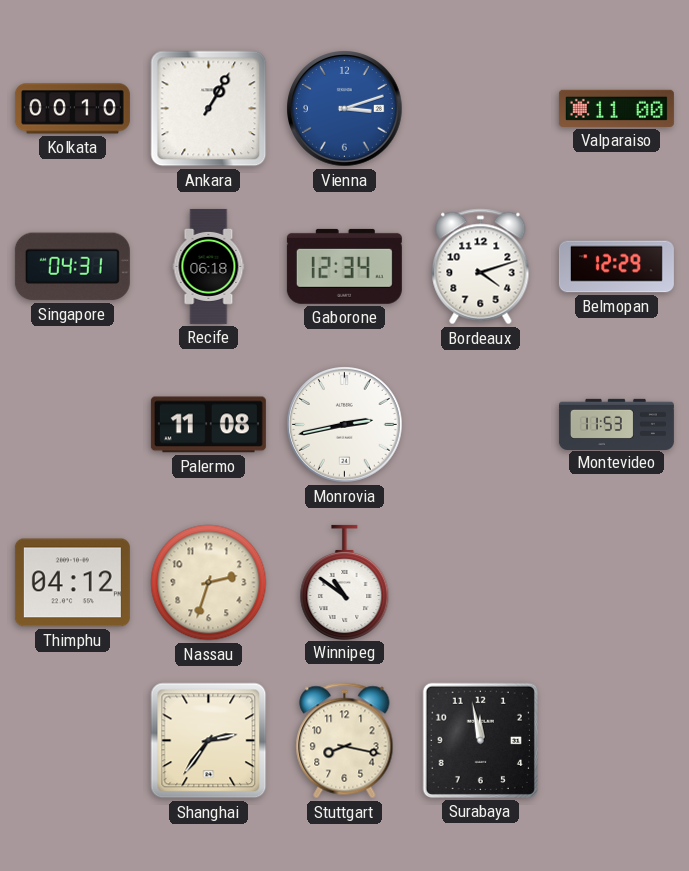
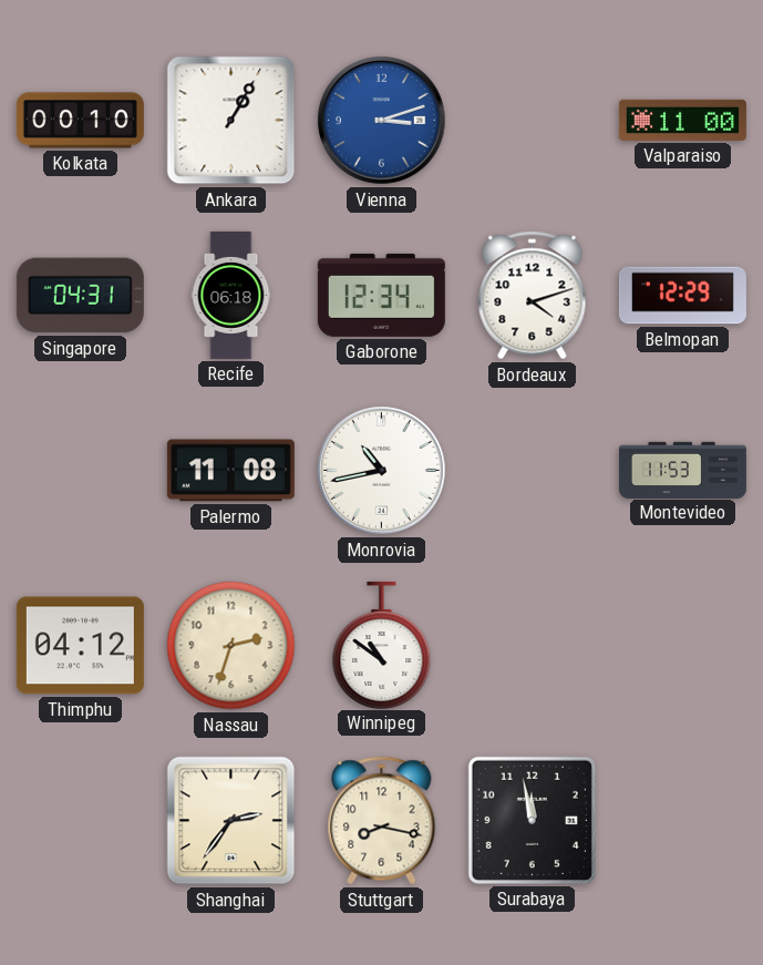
Monrovia: 2:43 -> 10:43 (382, 471)
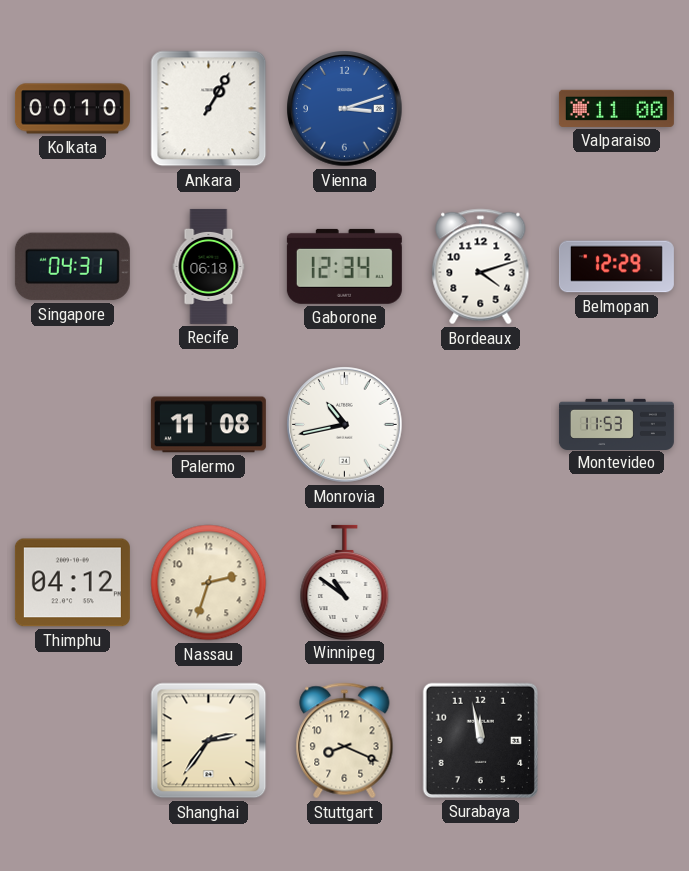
Stuttgart: 8:17 -> 8:19 (345, 741)
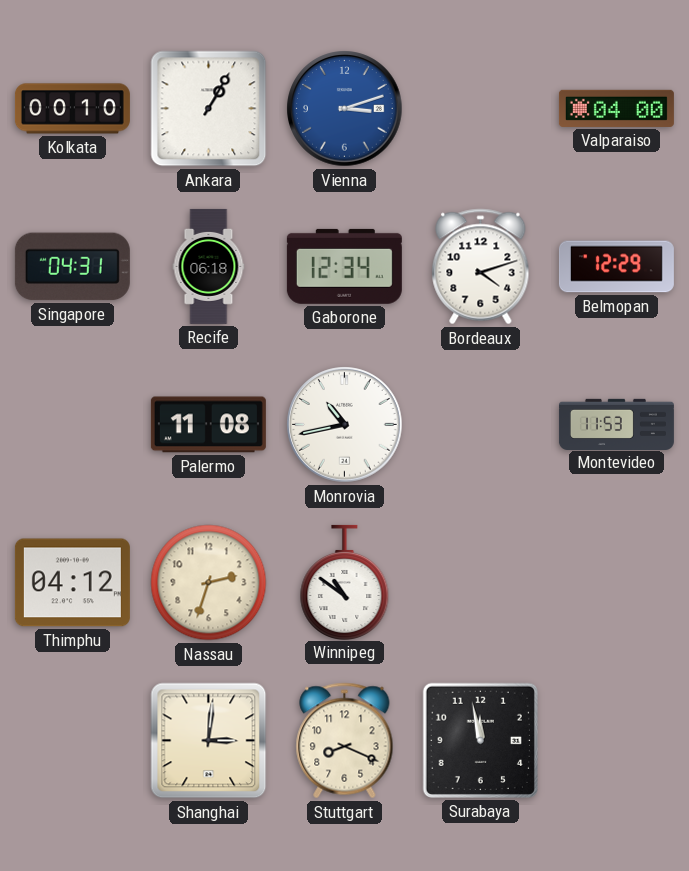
Valparaiso: 11:00 -> 04:00 (616, 108)
Shanghai: 2:36 -> 3:01 (209, 741)
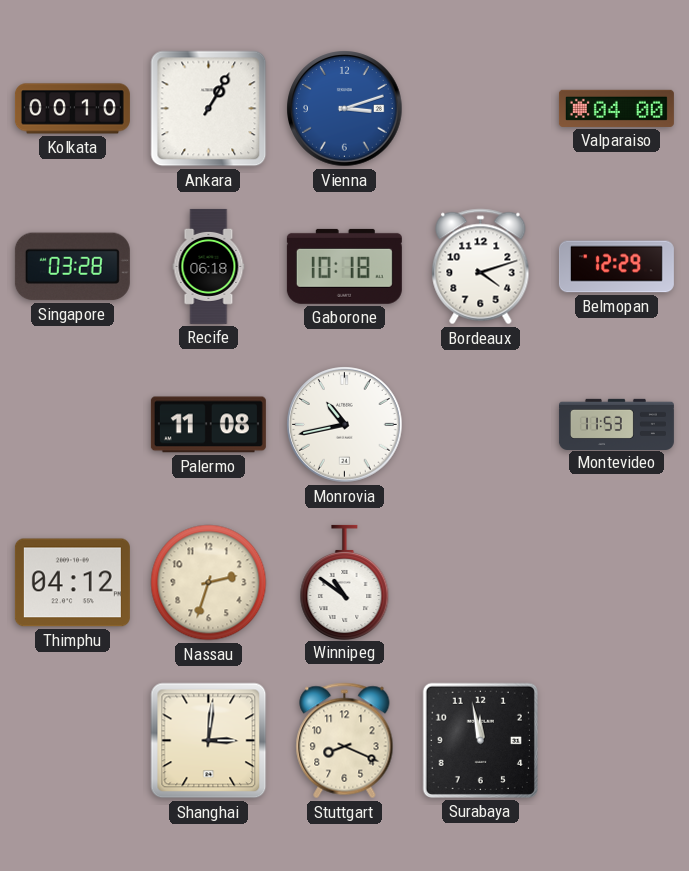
Singapore: 04:31 -> 03:28 (72, 267)
Gaborone: 12:34 -> 10:18 (344, 266)
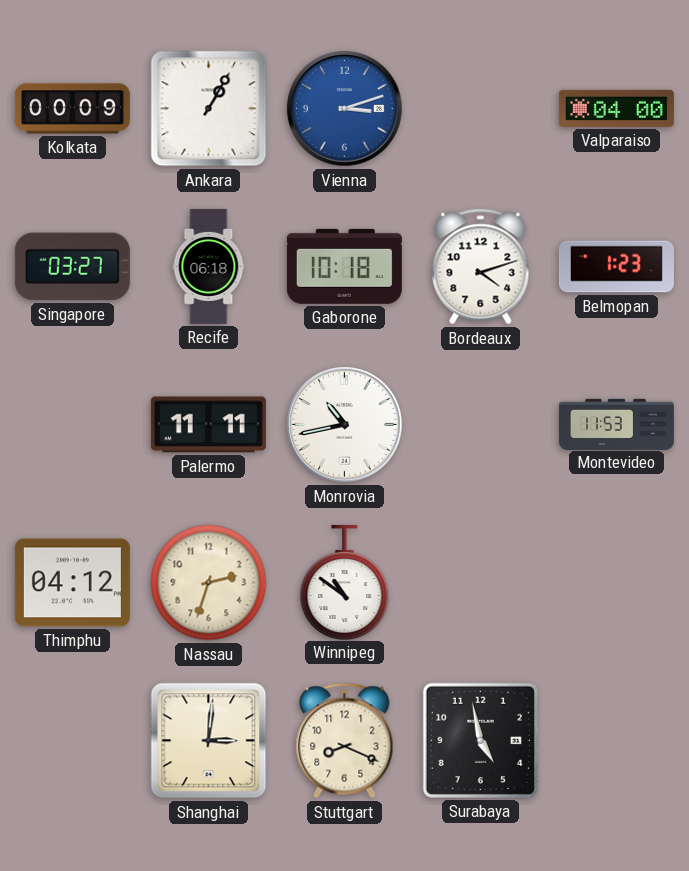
Kolkata: 00:10 -> 00:09 (72, 109)
Singapore: 03:28 -> 03:27 (72, 267)
Belmopan: 12:29 -> 1:23 (616, 267)
Palermo: 11:08 -> 11:11 (208, 425)
Surabaya: 11:58 -> 4:58 (480, 740)
